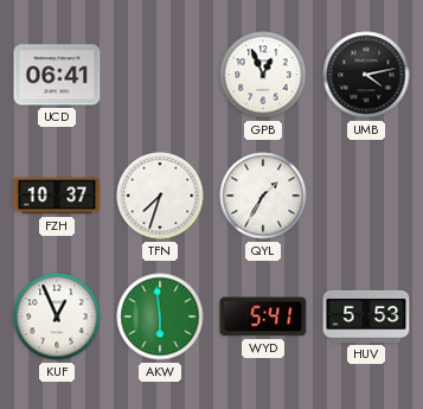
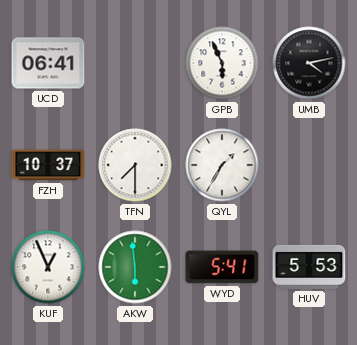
GPB: 12:56 -> 5:56 (222, 63)
TFN: 7:33 -> 7:30 (135, 165)
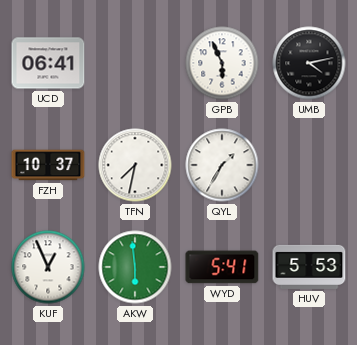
TFN: 7:30 -> 7:32 (135, 165)
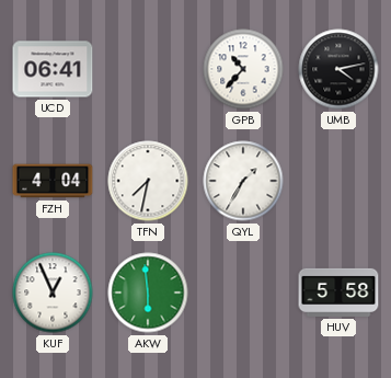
GPB: 5:56 -> 10:37 (243, 69)
FZH: 10:37 -> 4:04 (53, 181)
WYD: 5:41 -> none (222, 267)
HUV: 5:53 -> 5:58 (338, 293)
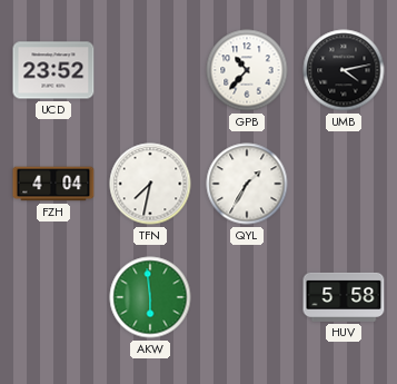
UCD: 06:41 -> 23:52 (53, 70)
KUF: 12:56 -> none (53, 293)
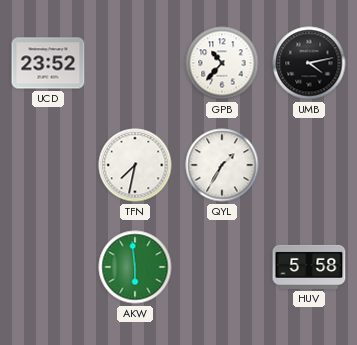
FZH: 4:04 -> none (53, 184)
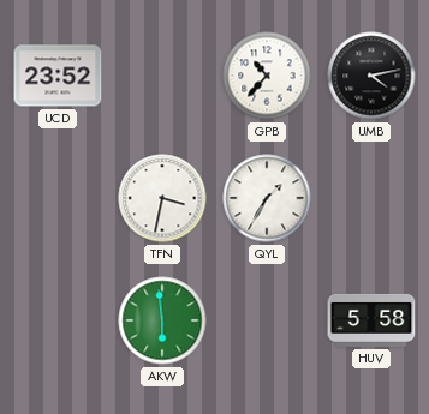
TFN: 7:32 -> 3:32 (162, 198)
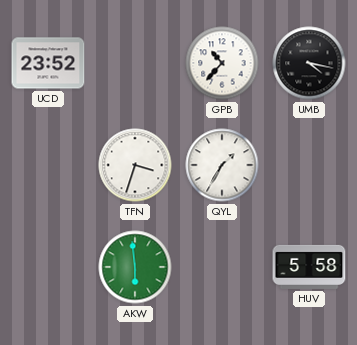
UMB: 4:13 -> 4:17 (309, 63)
TFN: 3:32 -> 3:33 (135, 165)
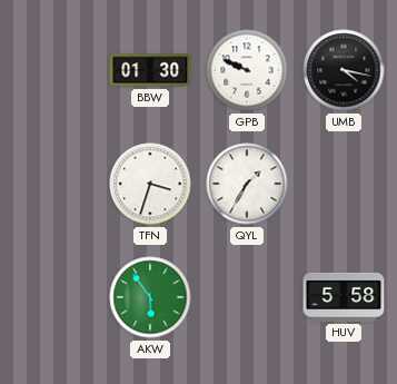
UCD: 23:52 -> none (48, 63)
BBW: none -> 01:30 (150, 70)
GPB: 10:37 -> 9:49 (247, 70)
AKW: 5:59 -> 5:54 (150, 297)
